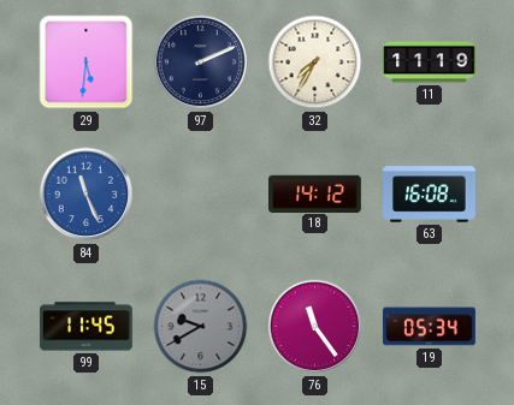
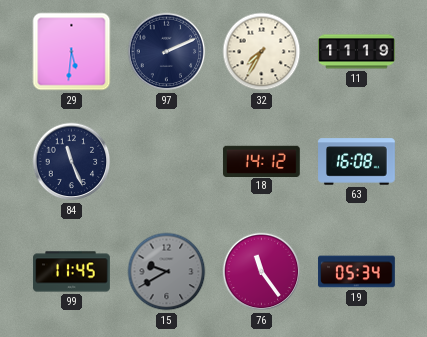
84 dial: blue -> navy (72, 162)
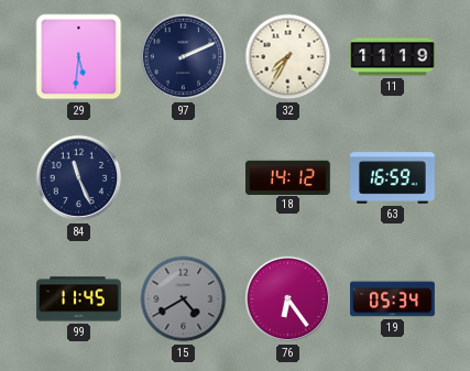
63: 16:08 -> 16:59 (393, 178)
15: 9:40 -> 4:40 (184, 299)
76: 11:24 -> 6:24 (288, 299)
